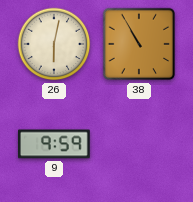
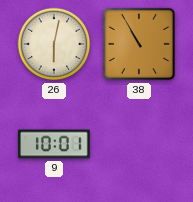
9: 9:59 -> 10:01 (54, 144)
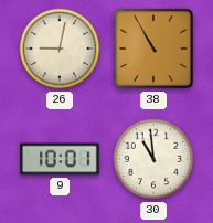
26: 6:02 -> 9:02 (60, 49)
30: none -> 10:59 (153, 159)
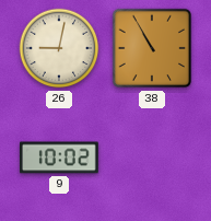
9: 10:01 -> 10:02 (59, 158)
30: 10:59 -> none (153, 159)
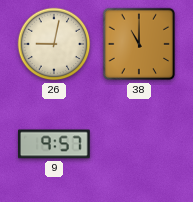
38: 10:55 -> 11:00 (139, 44)
9: 10:02 -> 9:57 (54, 144)
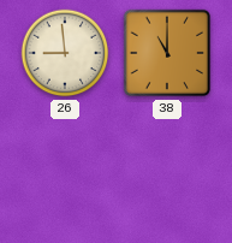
26: 9:02 -> 8:59 (65, 53)
9: 9:57 -> none (54, 144)
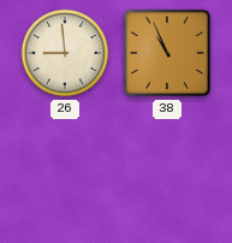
38: 11:00 -> 10:56 (167, 53)
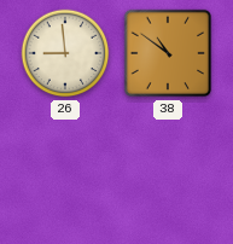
38: 10:56 -> 10:51 (168, 53)
